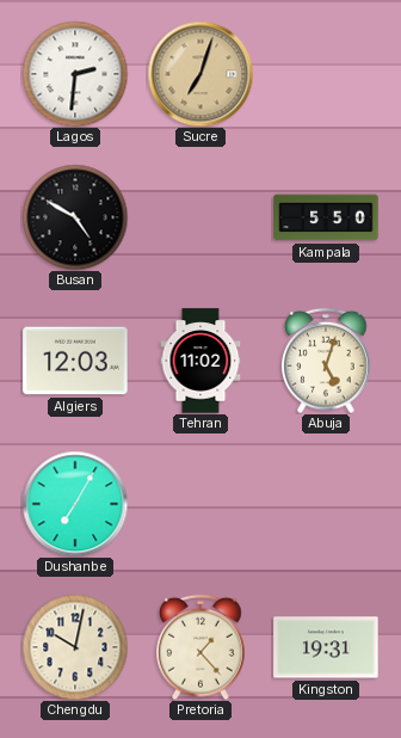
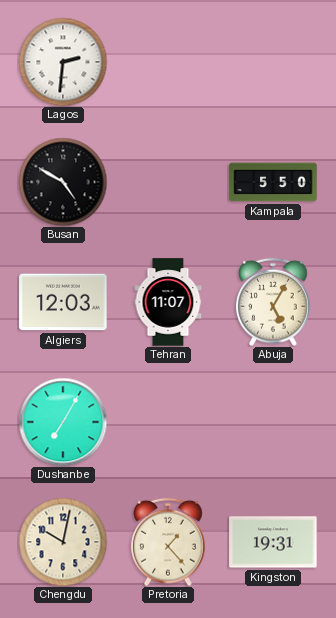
Sucre: 7:03 -> none (200, 74)
Tehran: 11:02 -> 11:07 (168, 302)
Abuja: 5:03 -> 5:05 (273, 302)
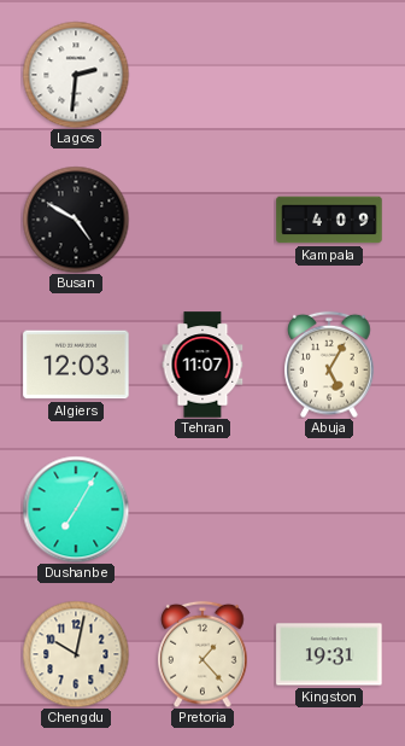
Kampala: 5:50 -> 4:09 (329, 220)
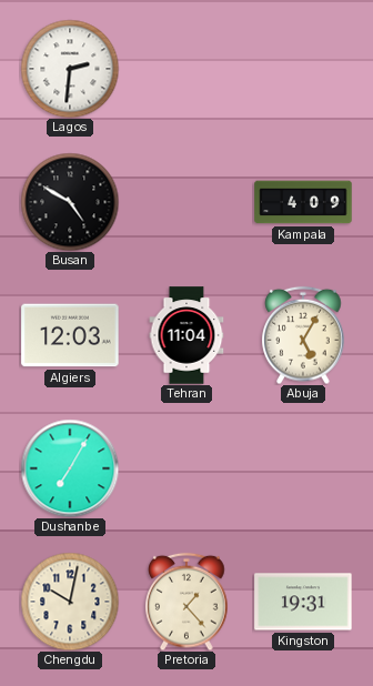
Tehran: 11:07 -> 11:04 (186, 335)
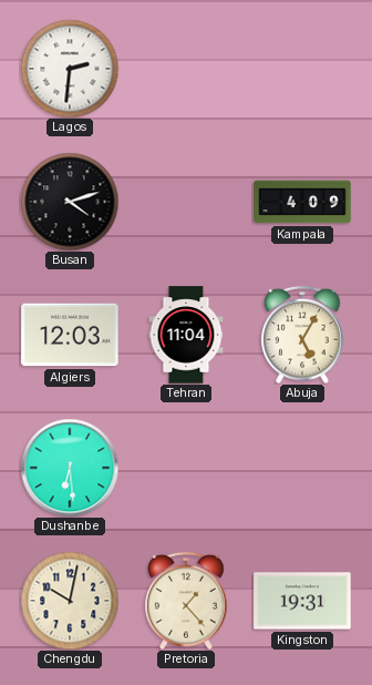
Busan: 4:50 -> 4:12 (70, 202)
Dushanbe: 7:05 -> 6:29 (70, 468)
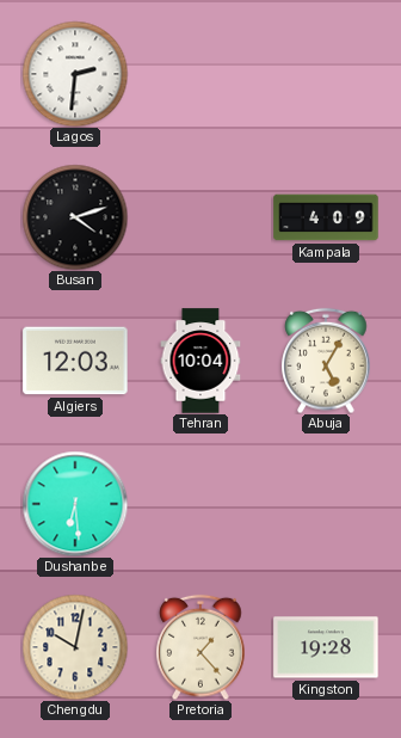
Tehran: 11:04 -> 10:04 (200, 361)
Kingston: 19:31 -> 19:28 (326, 647)
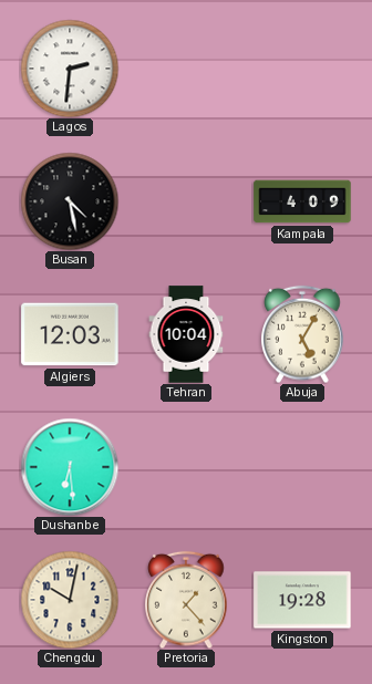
Busan: 4:12 -> 4:28 (70, 201)
